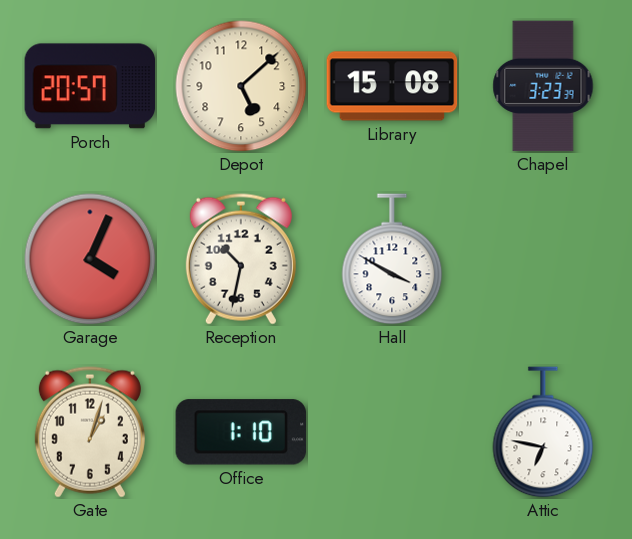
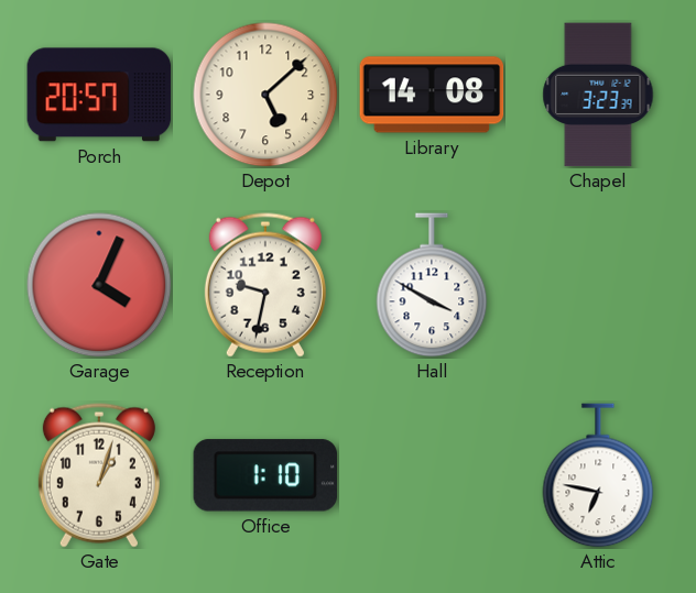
Library: 15:08 -> 14:08 (432, 95)
Reception: 10:32 -> 9:32 (265, 285)
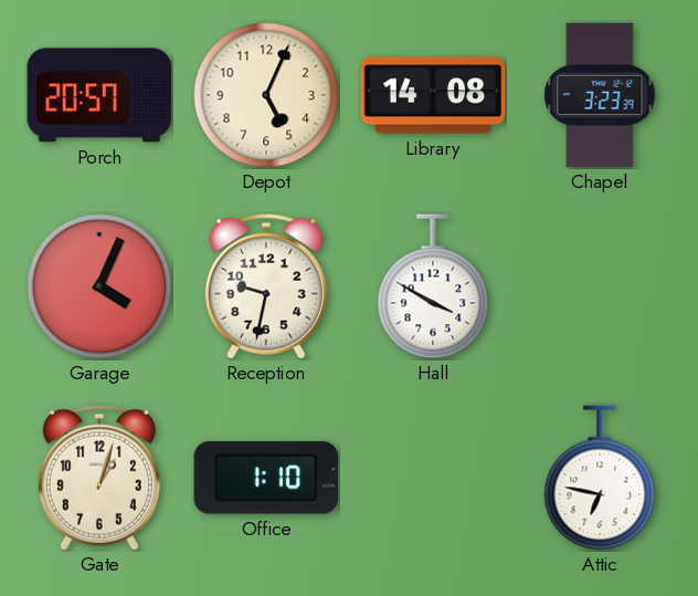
Depot: 5:08 -> 5:04 (266, 95)
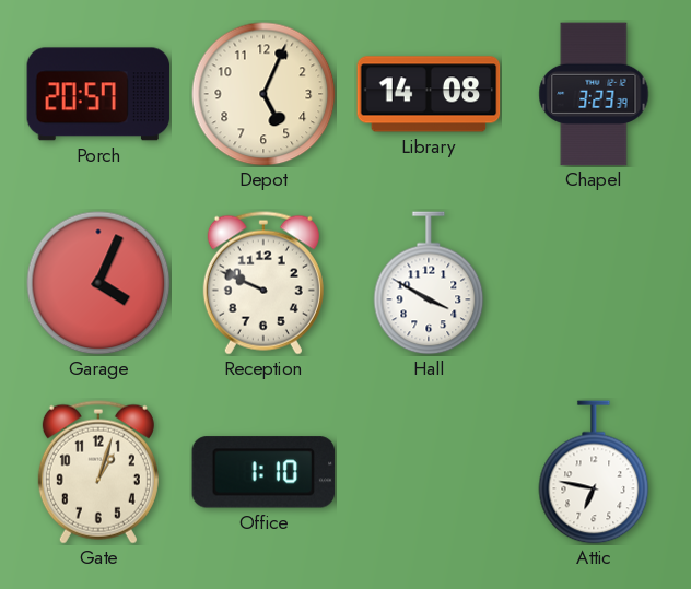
Reception: 9:32 -> 9:49 (263, 283)
